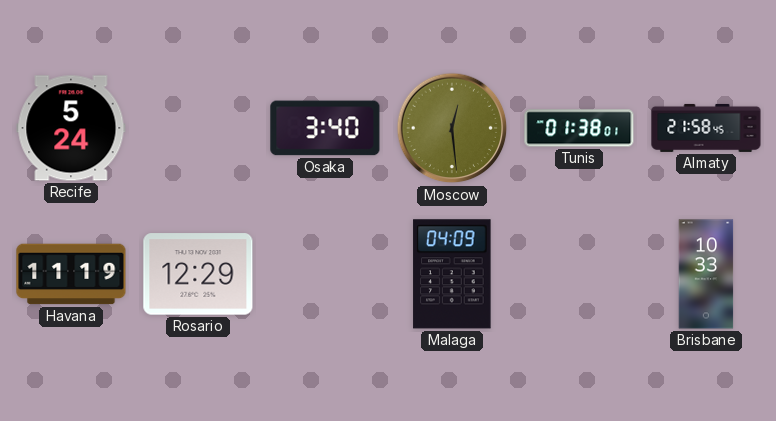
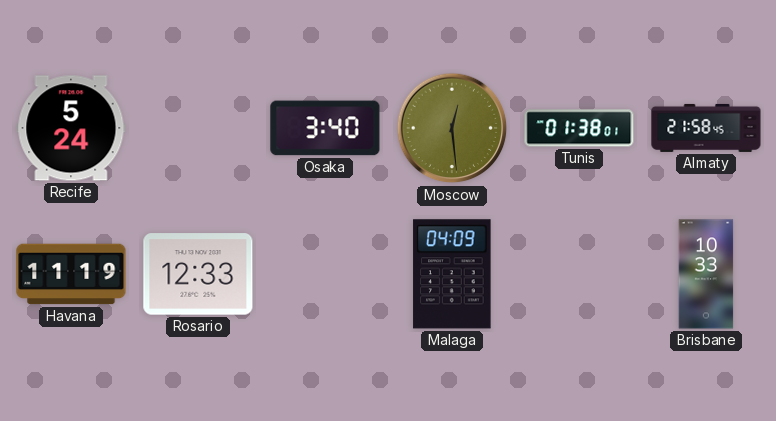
Rosario: 12:29 -> 12:33 (198, 274)
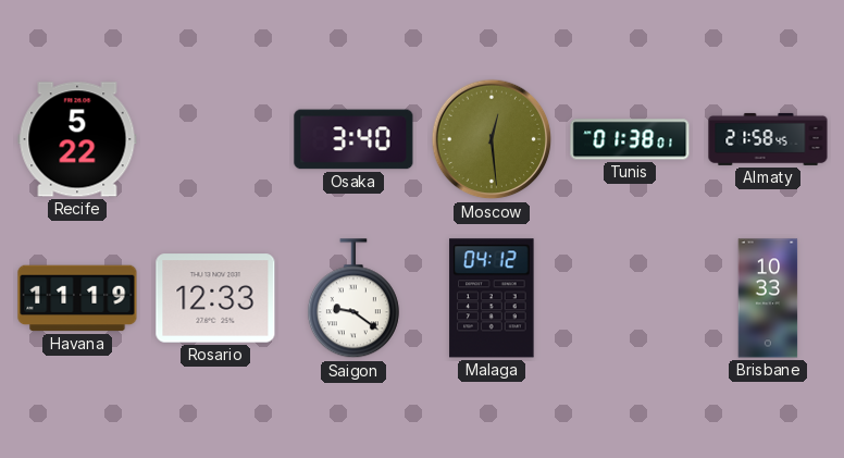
Recife: 5:24 -> 5:22 (77, 139)
Saigon: none -> 9:21 (353, 299)
Malaga: 04:09 -> 04:12 (492, 298)
